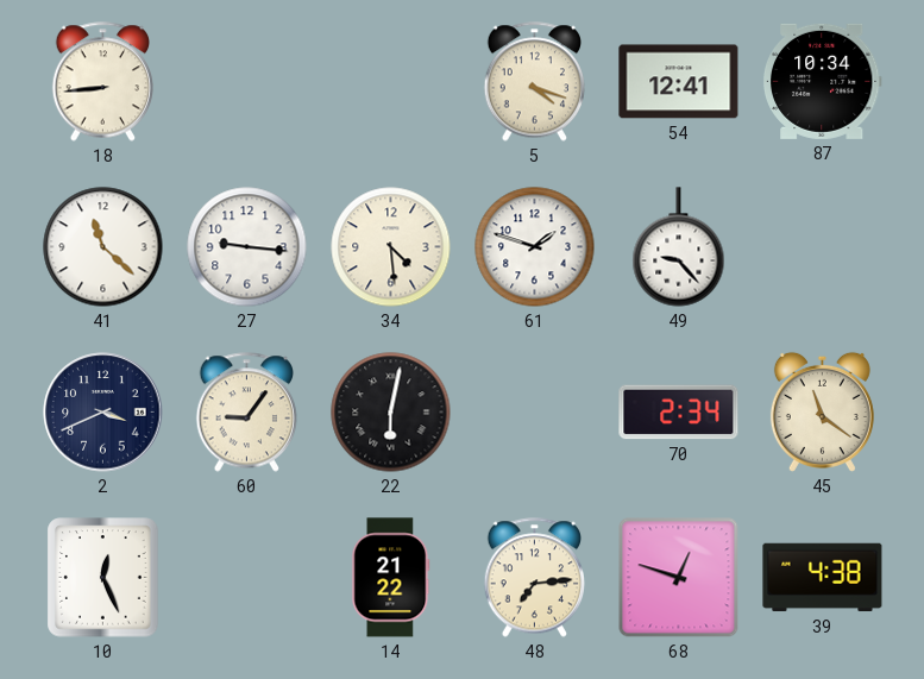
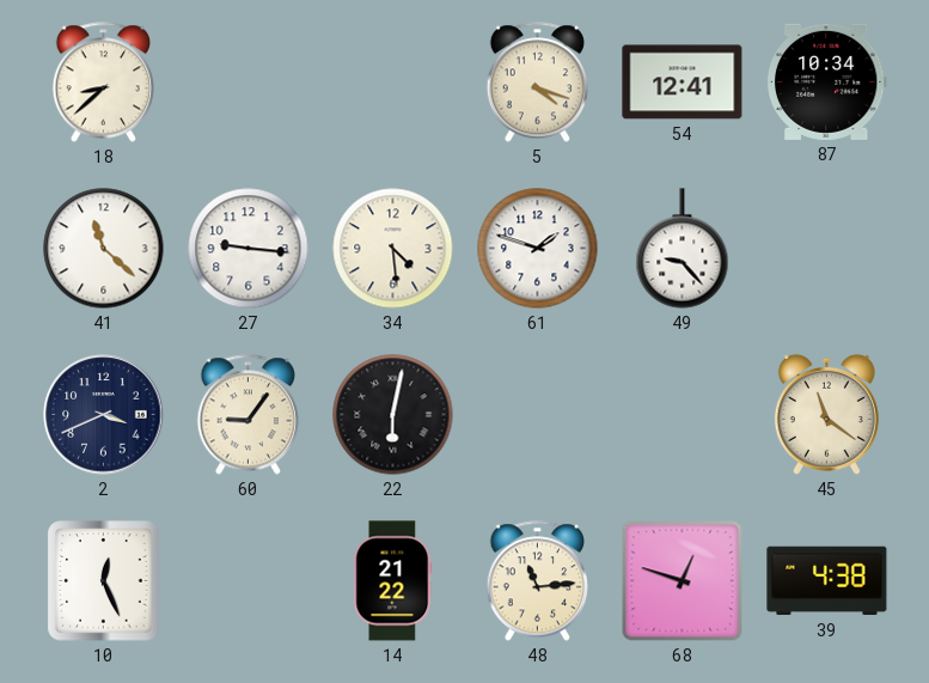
18: 8:44 -> 8:38 (104, 83)
70: 2:34 -> none (679, 413)
48: 7:14 -> 11:14 (538, 581)
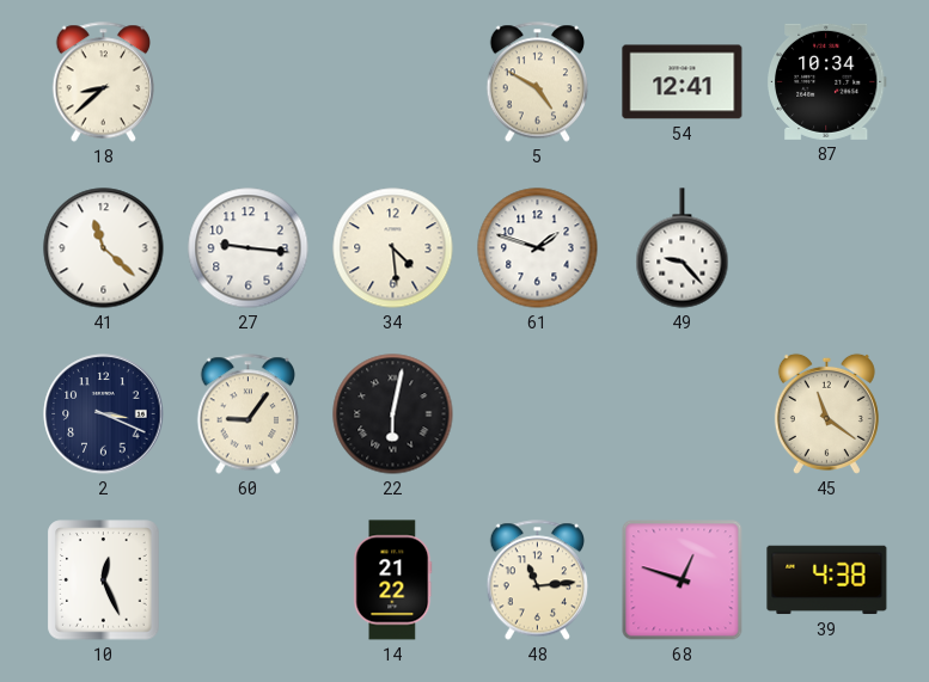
5: 4:18 -> 4:50 (538, 82)
2: 3:41 -> 3:19 (104, 414)
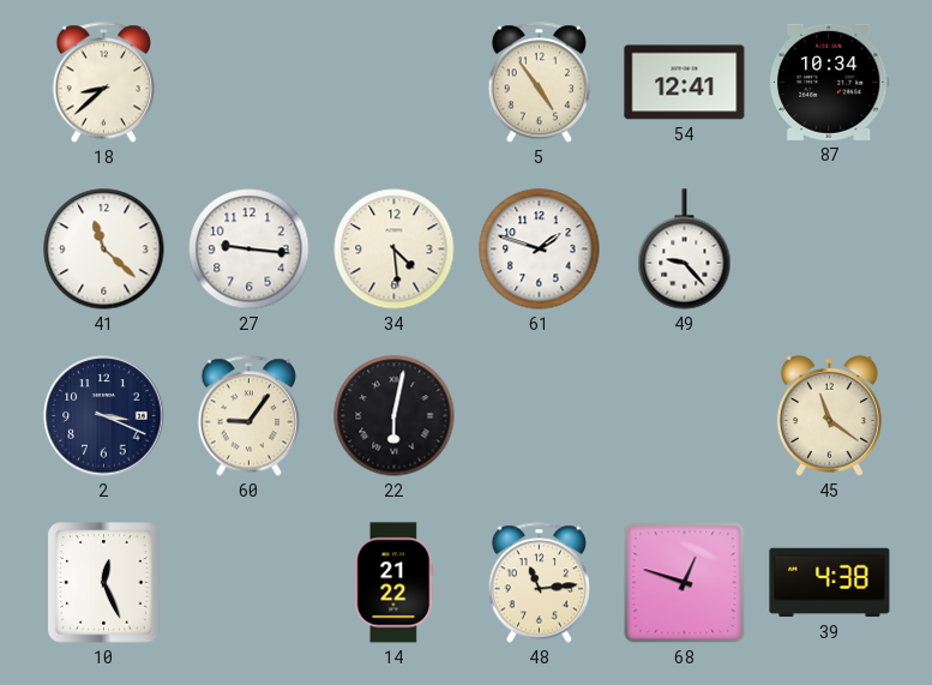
5: 4:50 -> 4:54 (540, 83)
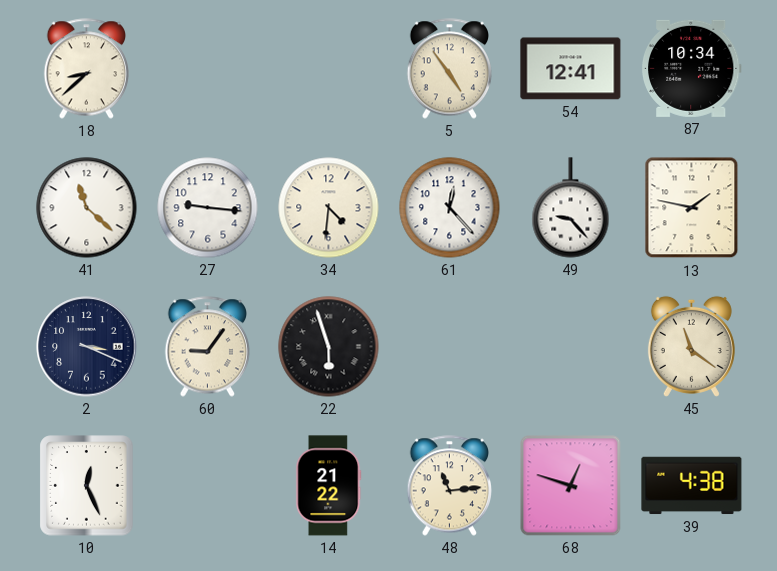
34: 4:29 -> 4:31 (329, 208)
61: 1:48 -> 12:23 (450, 208)
13: none -> 1:47 (692, 208)
22: 6:02 -> 5:57 (329, 347)
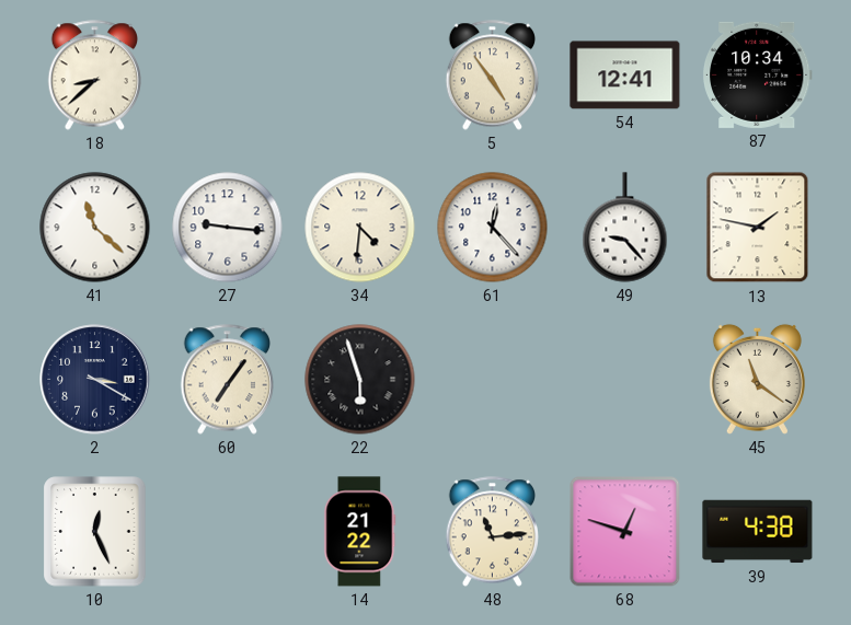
2: 3:19 -> 3:20 (95, 380)
60: 9:06 -> 7:06 (228, 380)
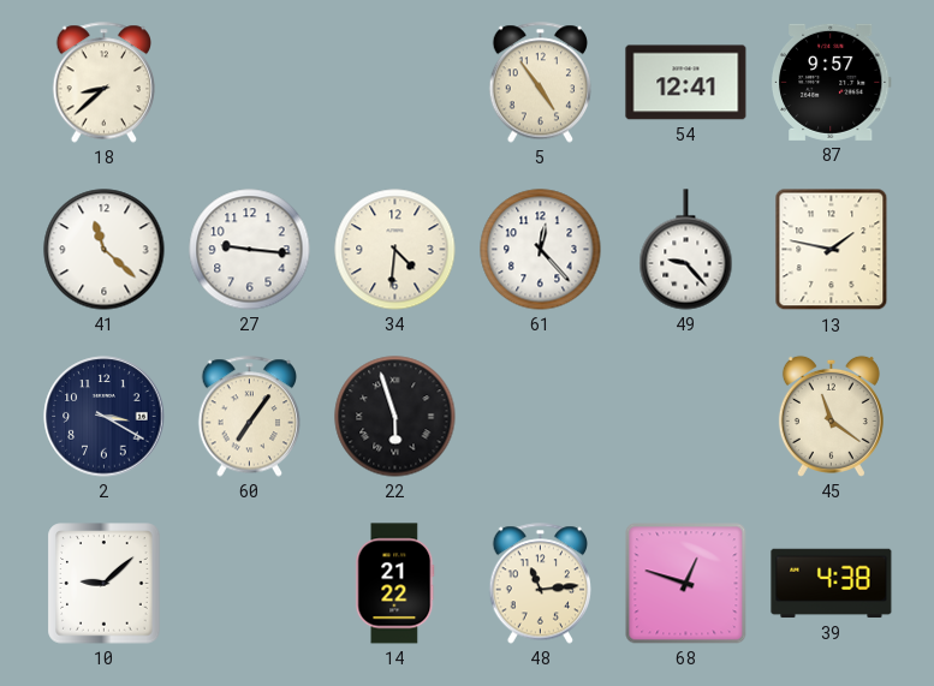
87: 10:34 -> 9:57 (831, 82)
10: 12:26 -> 9:08 (105, 584)
